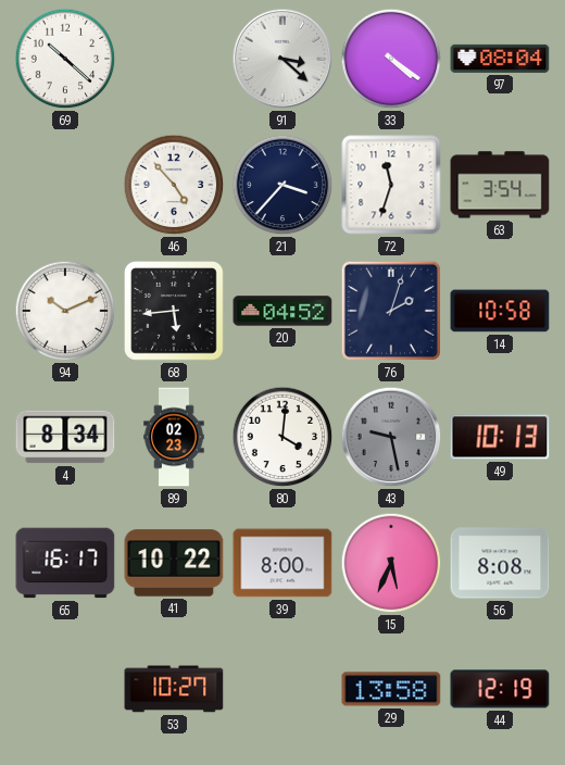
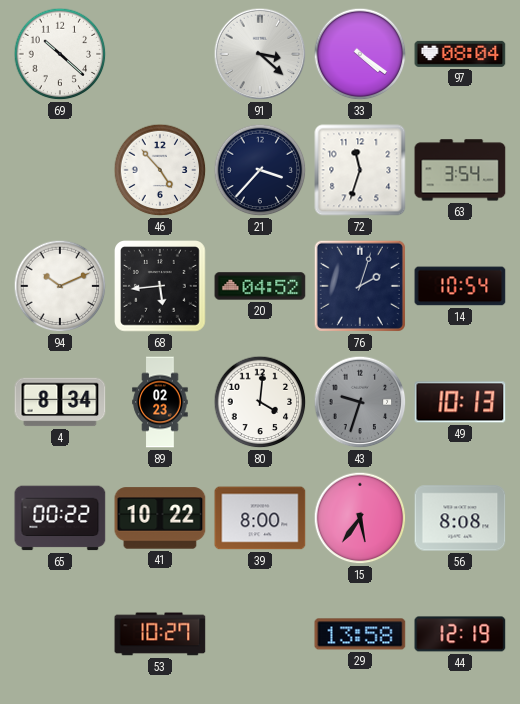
14: 10:58 -> 10:54 (460, 286)
43: 9:28 -> 9:33 (360, 402)
65: 16:17 -> 00:22 (60, 518)
15: 5:34 -> 5:36 (360, 518)
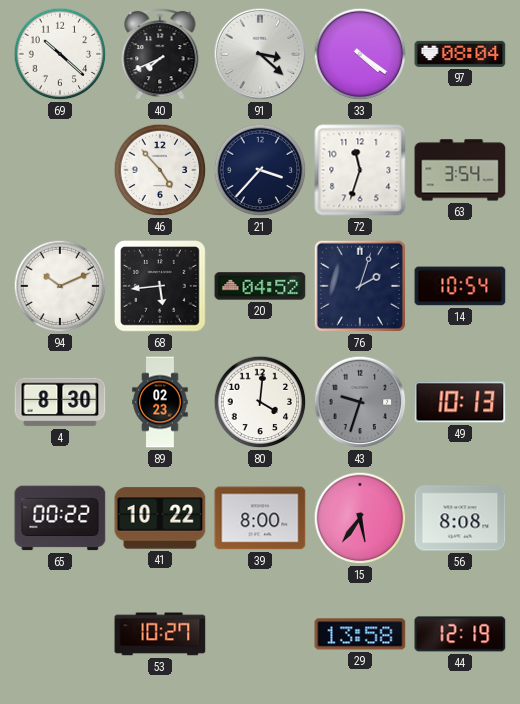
40: none -> 7:41 (160, 54)
4: 8:34 -> 8:30 (60, 402)
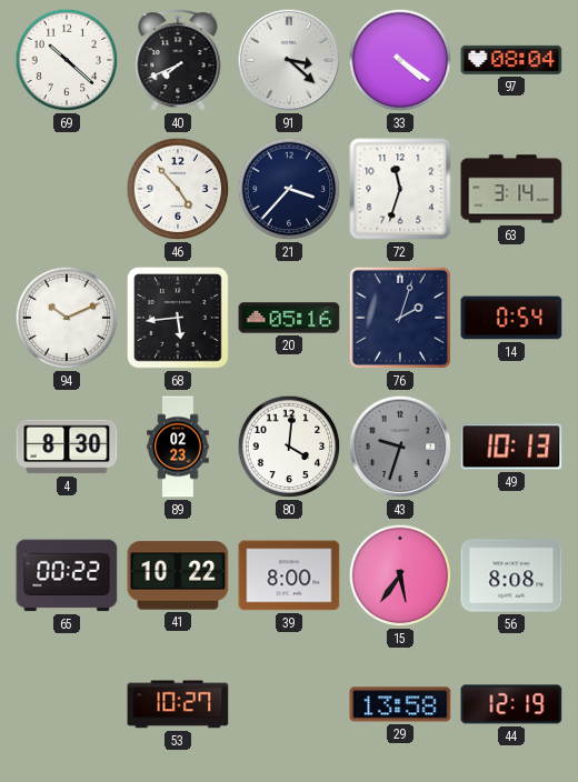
63: 3:54 -> 3:14 (511, 189)
20: 04:52 -> 05:16 (289, 318)
14: 10:54 -> 0:54 (511, 318)
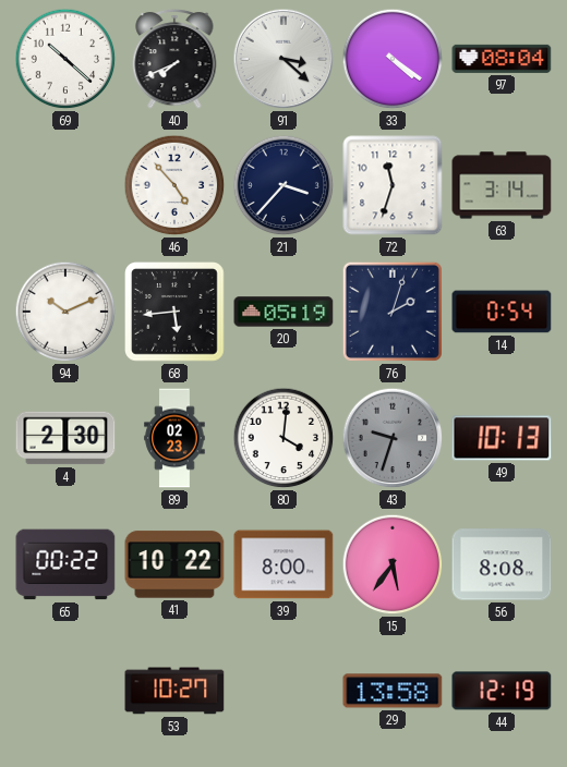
20: 05:16 -> 05:19 (283, 312)
4: 8:30 -> 2:30 (65, 438)
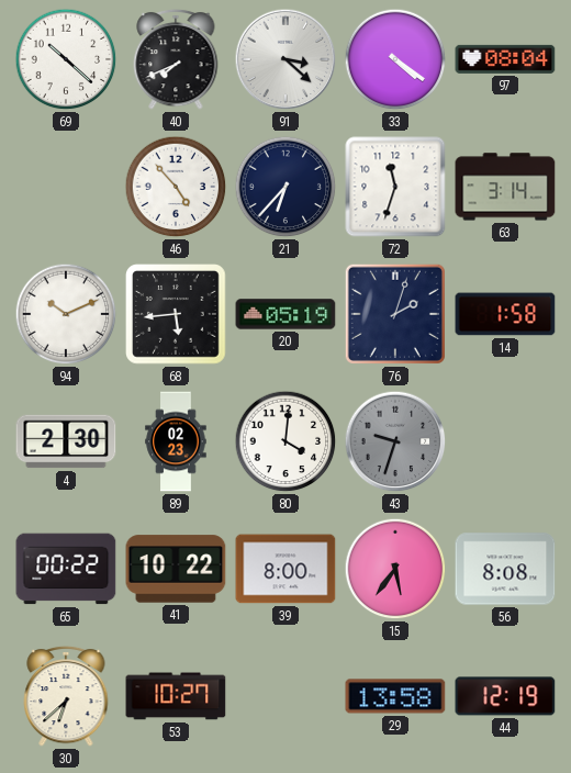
21: 3:37 -> 6:37 (285, 187)
14: 0:54 -> 1:58 (505, 314)
49: 10:13 -> none (502, 438)
30: none -> 6:38 (66, 696)
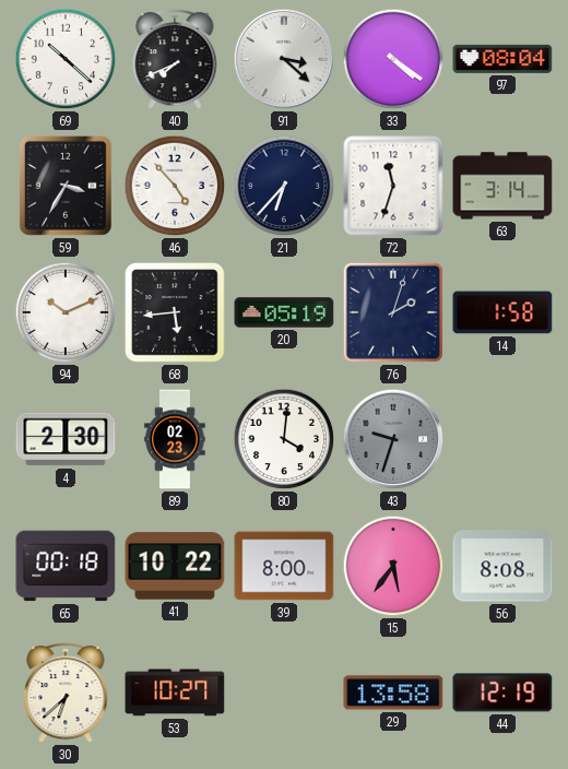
59: none -> 3:35 (66, 186)
65: 00:22 -> 00:18 (66, 566)
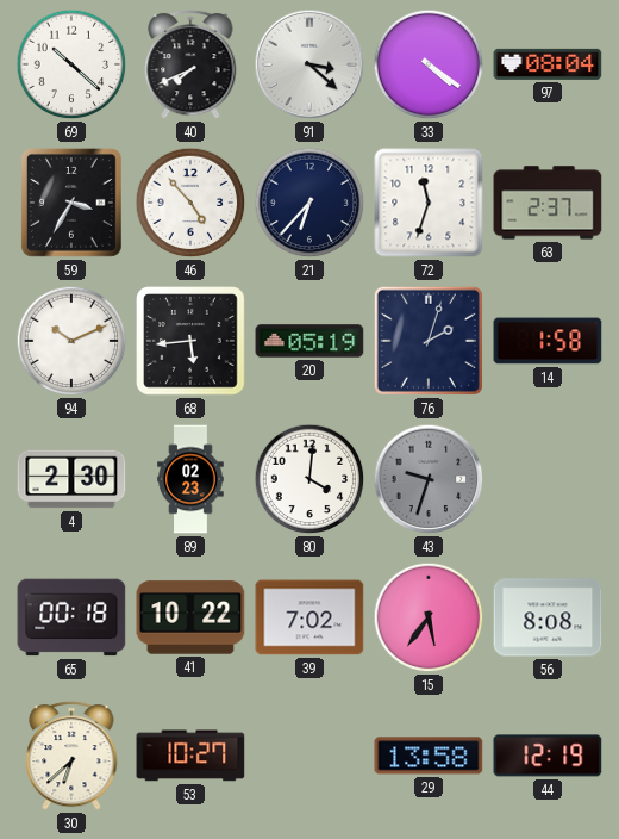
63: 3:14 -> 2:37 (548, 203)
39: 8:00 -> 7:02 (309, 617)
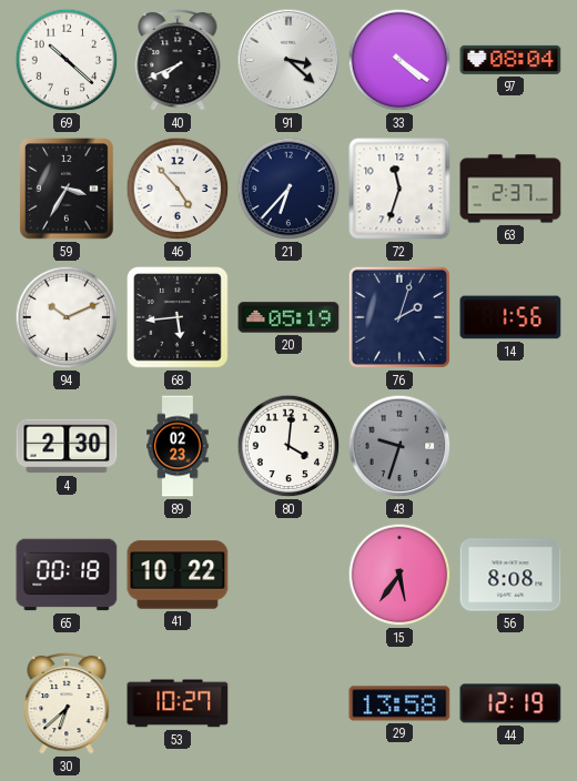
14: 1:58 -> 1:56 (510, 317)
39: 7:02 -> none (309, 617)
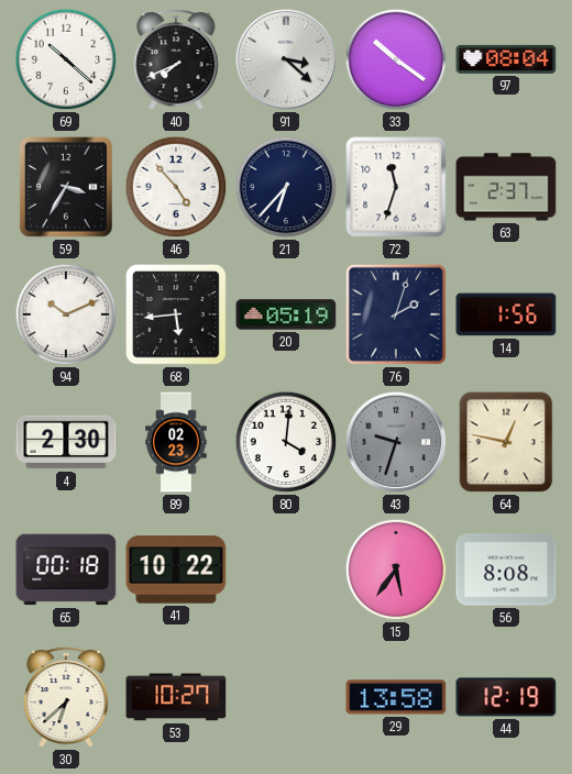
33: 4:21 -> 10:21 (396, 59)
64: none -> 12:47 (506, 442)
